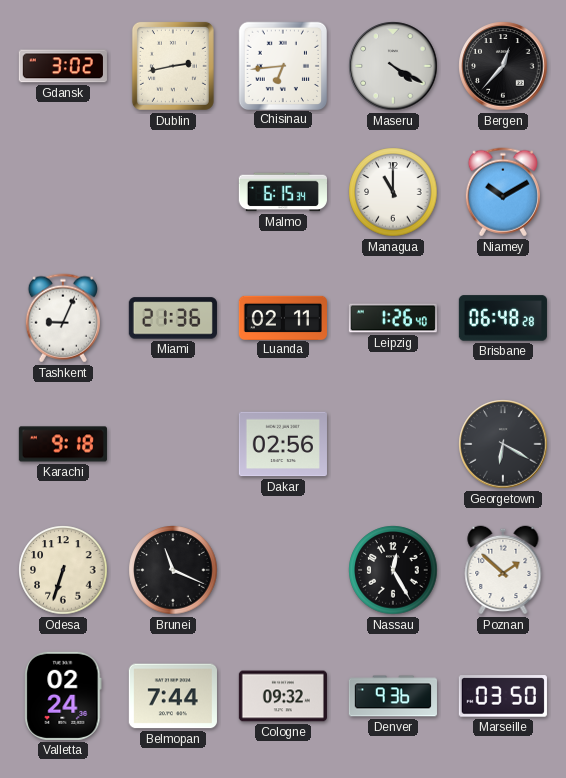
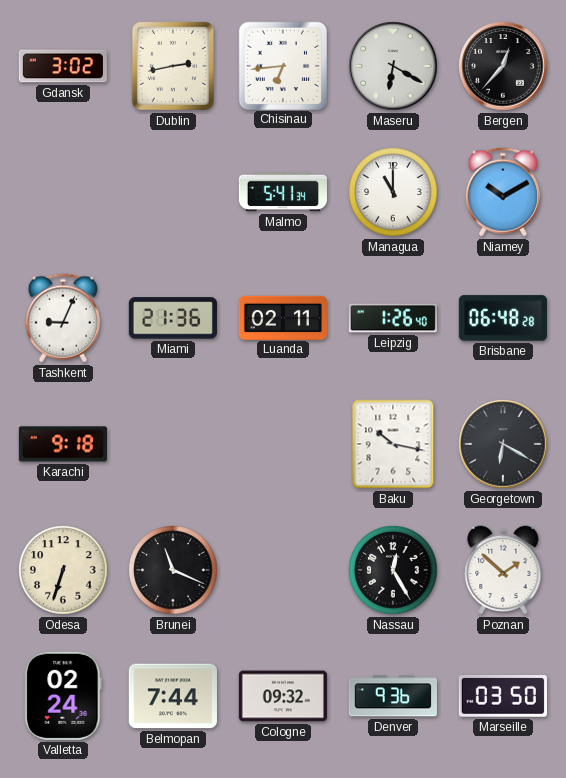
Maseru: 4:20 -> 6:20 (393, 66)
Malmo: 6:15 -> 5:41 (283, 192)
Dakar: 02:56 -> none (283, 444)
Baku: none -> 10:17 (393, 444)
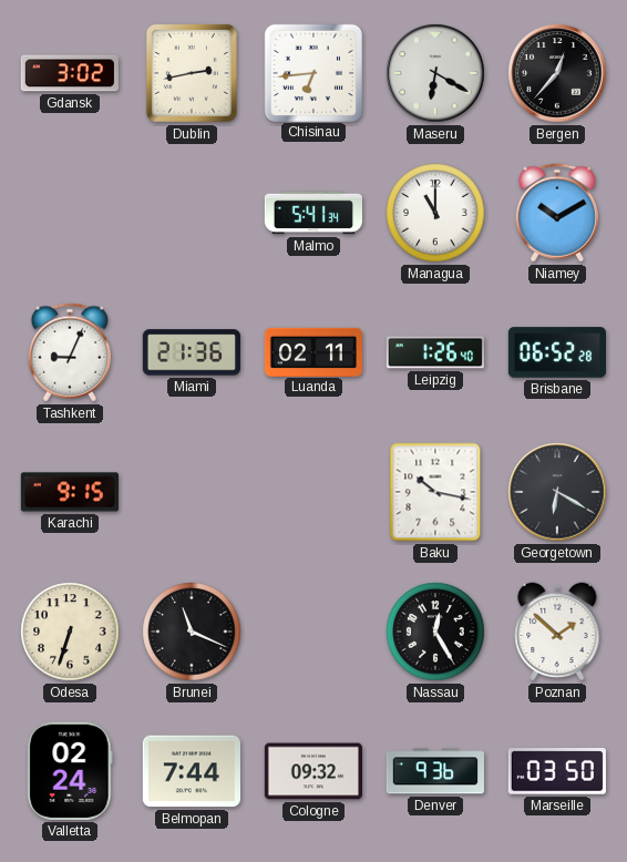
Brisbane: 06:48 -> 06:52 (557, 352)
Karachi: 9:18 -> 9:15 (70, 492)
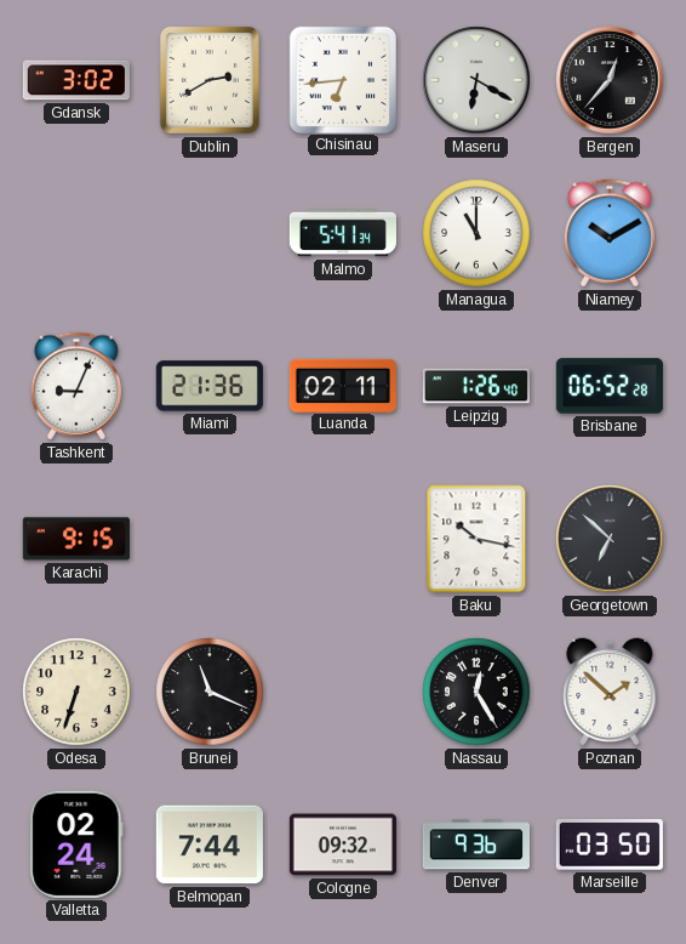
Dublin: 2:43 -> 2:40 (210, 80)
Georgetown: 6:20 -> 6:52 (610, 539)
